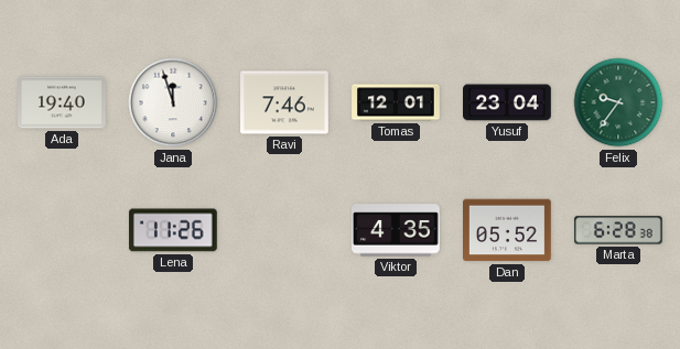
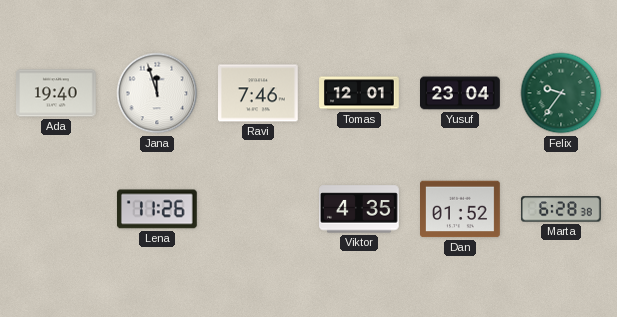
Dan: 05:52 -> 01:52 (461, 209)
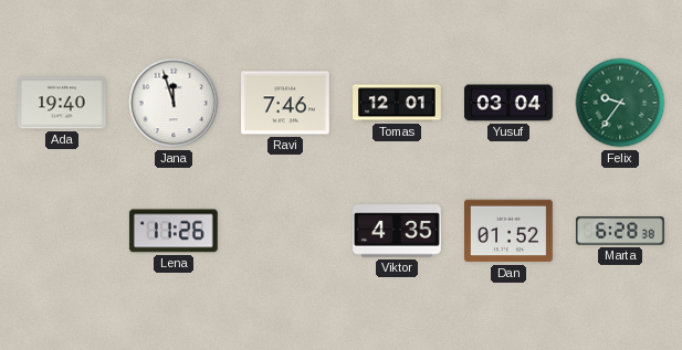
Yusuf: 23:04 -> 03:04 (510, 103)
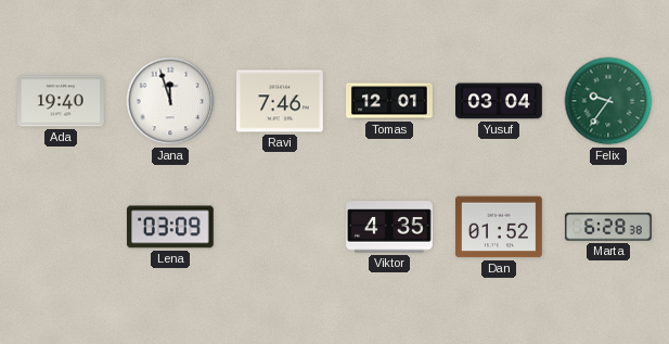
Lena: 11:26 -> 03:09 (170, 227)
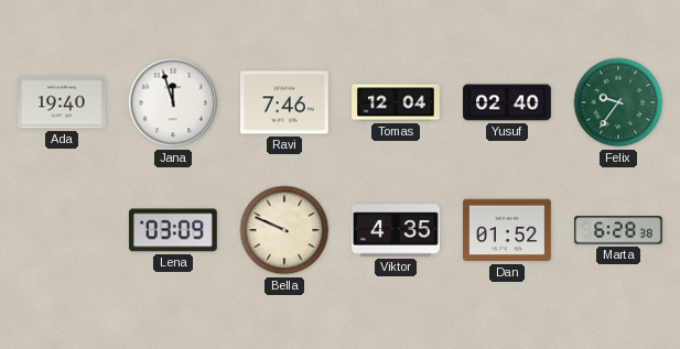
Tomas: 12:01 -> 12:04 (396, 102)
Yusuf: 03:04 -> 02:40 (508, 102)
Bella: none -> 9:49 (284, 230)
